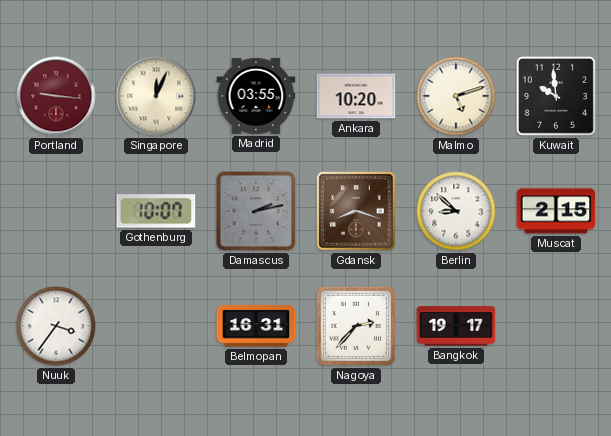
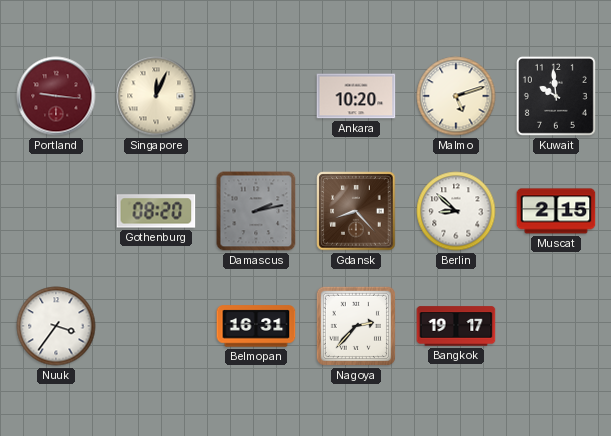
Madrid: 03:55 -> none (256, 96)
Gothenburg: 10:07 -> 08:20 (156, 211)
Gdansk: 8:18 -> 8:23 (356, 211)
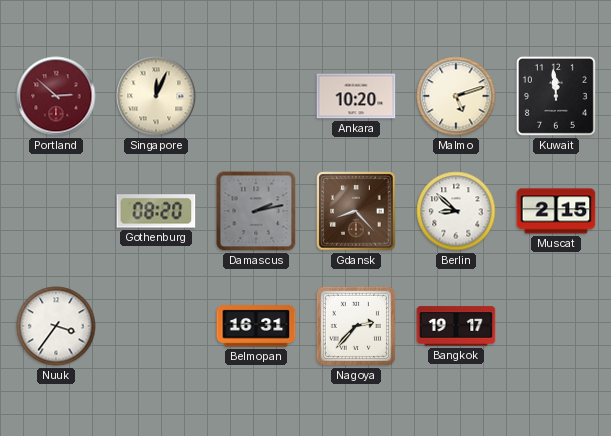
Portland: 9:16 -> 2:52 (56, 96)
Kuwait: 9:59 -> 11:59 (556, 96)
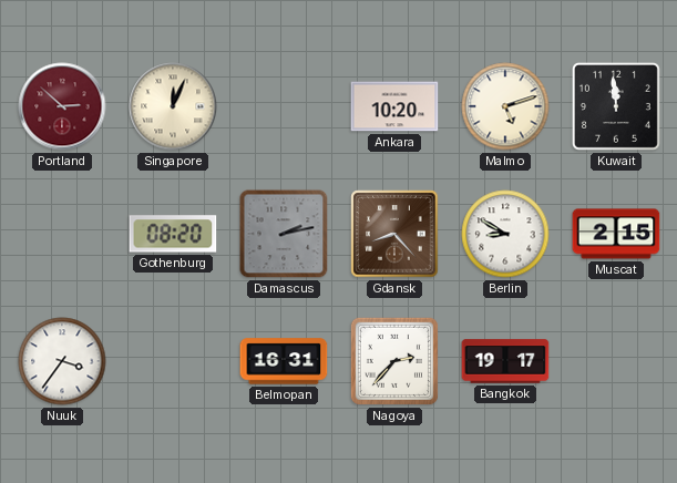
Berlin: 8:52 -> 8:50 (505, 234)
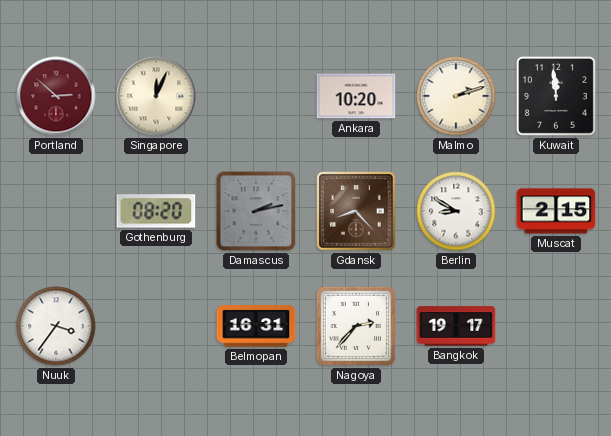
Malmo: 5:12 -> 2:12 (456, 96)
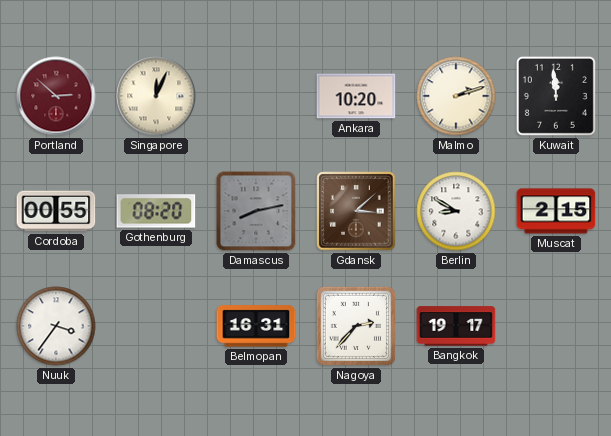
Cordoba: none -> 00:55 (56, 211)
Damascus: 2:13 -> 8:13 (256, 211)
Gdansk: 8:23 -> 3:08 (356, 211)
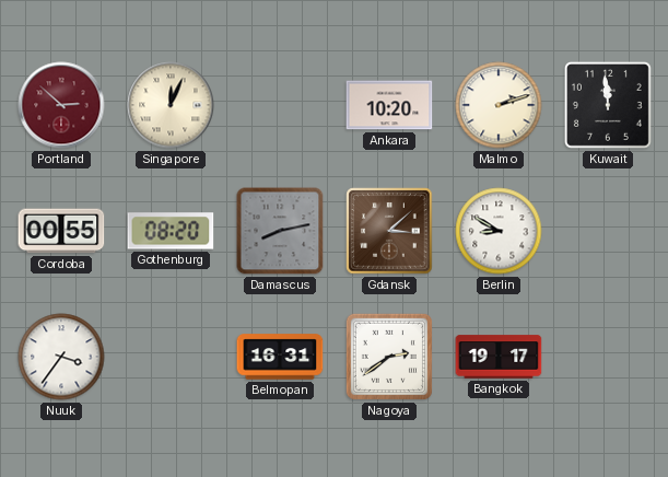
Muscat: 2:15 -> none (556, 211)
Nagoya: 2:37 -> 2:39 (389, 357)
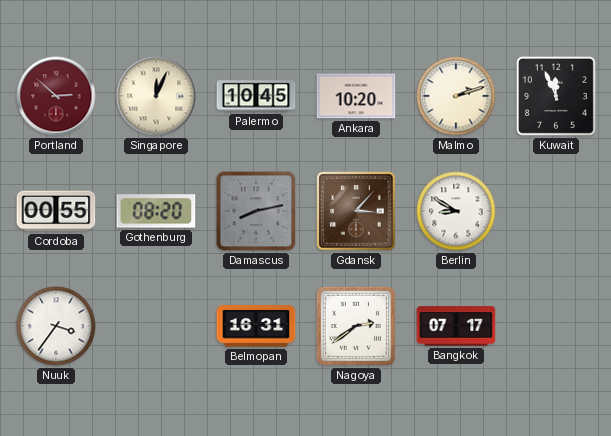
Palermo: none -> 10:45 (256, 96)
Kuwait: 11:59 -> 11:56 (556, 96)
Gdansk: 3:08 -> 3:07 (356, 211)
Bangkok: 19:17 -> 07:17 (456, 326)
